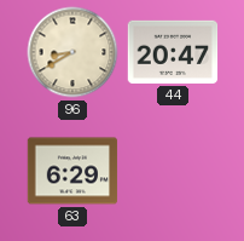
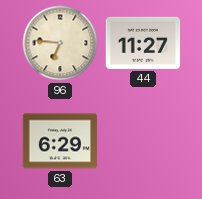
96: 8:40 -> 6:46 (60, 43)
44: 20:47 -> 11:27 (143, 43)
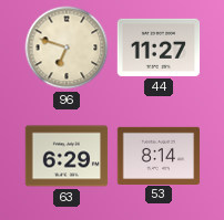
96: 6:46 -> 6:48 (67, 48)
53: none -> 8:14 (159, 155)
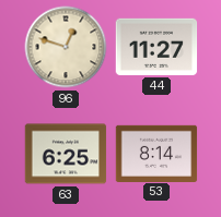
96: 6:48 -> 12:48 (66, 47)
63: 6:29 -> 6:25 (66, 154)
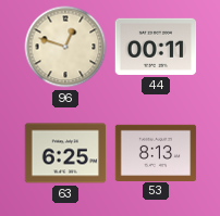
44: 11:27 -> 00:11 (156, 47)
53: 8:14 -> 8:13 (156, 152)
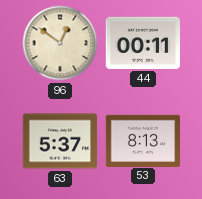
96: 12:48 -> 12:51 (60, 43)
63: 6:25 -> 5:37 (60, 141)
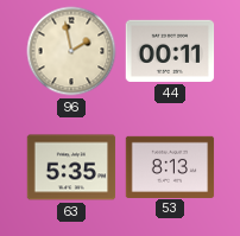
96: 12:51 -> 1:58 (71, 51)
63: 5:37 -> 5:35 (71, 167)
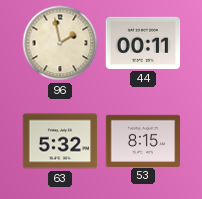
63: 5:35 -> 5:32 (60, 141)
53: 8:13 -> 8:15 (143, 140)
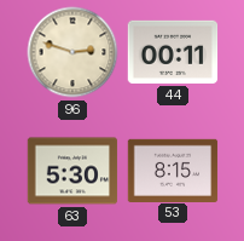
96: 1:58 -> 2:48 (72, 52)
63: 5:32 -> 5:30 (72, 171)
